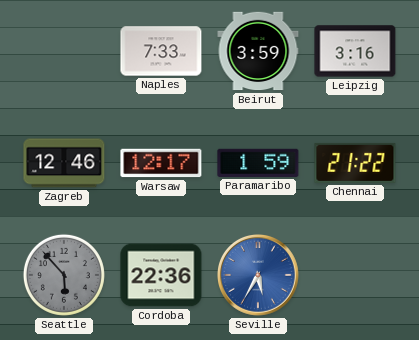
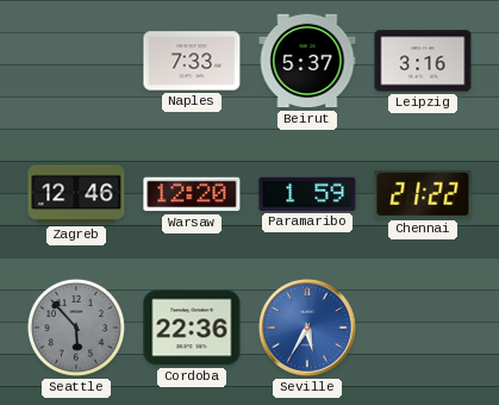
Beirut: 3:59 -> 5:37 (307, 61)
Warsaw: 12:17 -> 12:20 (192, 194)
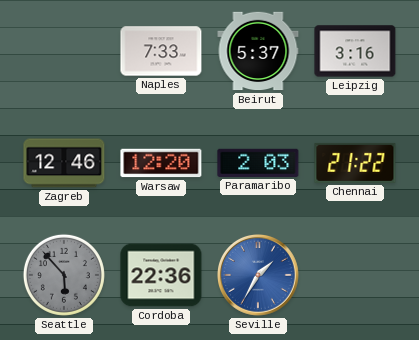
Paramaribo: 1:59 -> 2:03 (258, 163)
Seville: 5:35 -> 1:35 (259, 276)
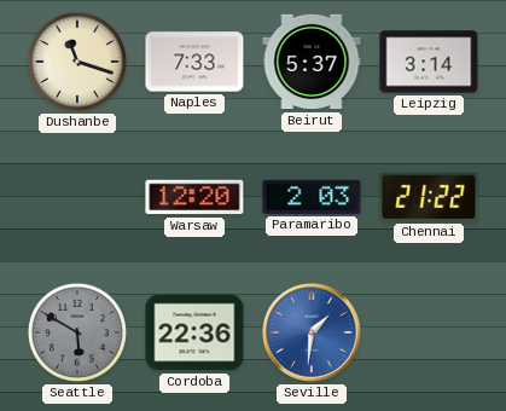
Dushanbe: none -> 11:18 (77, 62)
Leipzig: 3:16 -> 3:14 (429, 62)
Zagreb: 12:46 -> none (64, 163)
Seattle: 5:53 -> 5:50 (77, 332)
Seville: 1:35 -> 1:31 (313, 334)
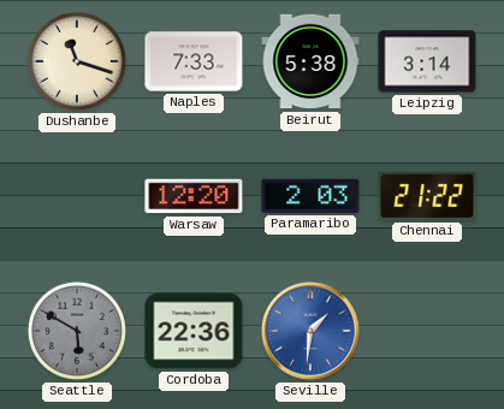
Beirut: 5:37 -> 5:38 (310, 61)
